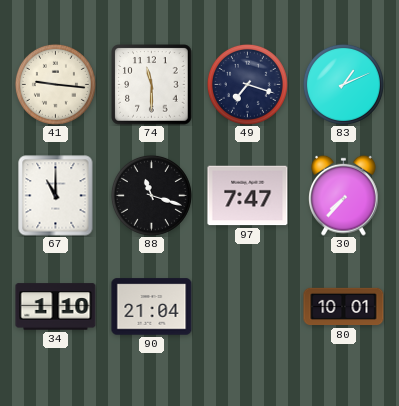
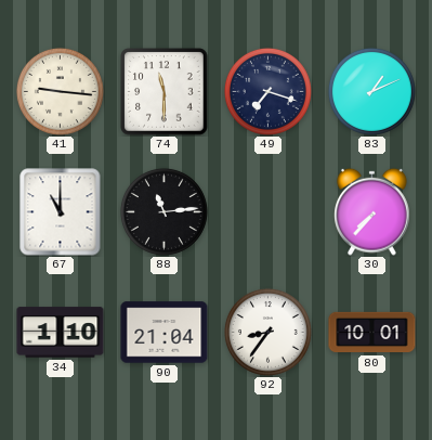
88: 11:18 -> 11:14 (163, 211)
97: 7:47 -> none (248, 196)
92: none -> 8:36 (267, 332)
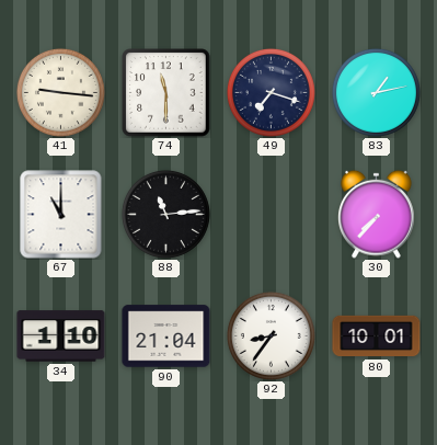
83: 1:11 -> 1:13 (376, 92)
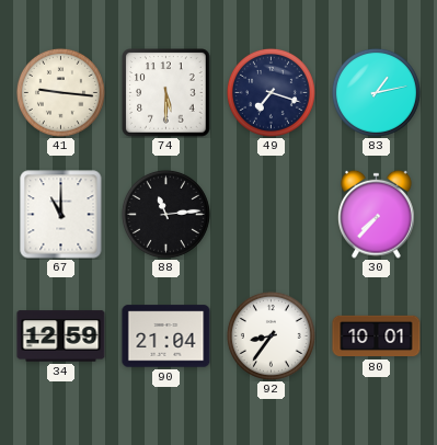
74: 11:30 -> 5:30 (166, 93)
34: 1:10 -> 12:59 (61, 336)
